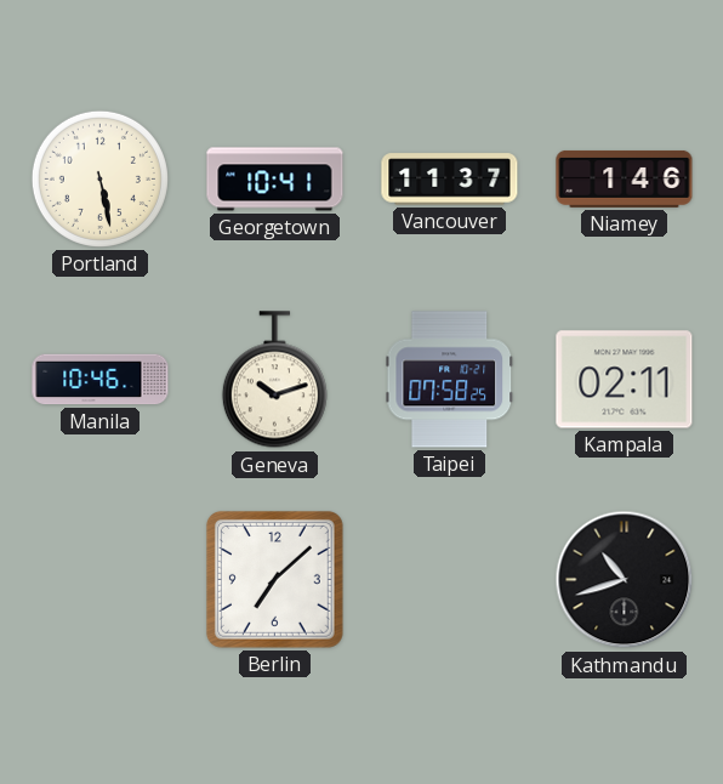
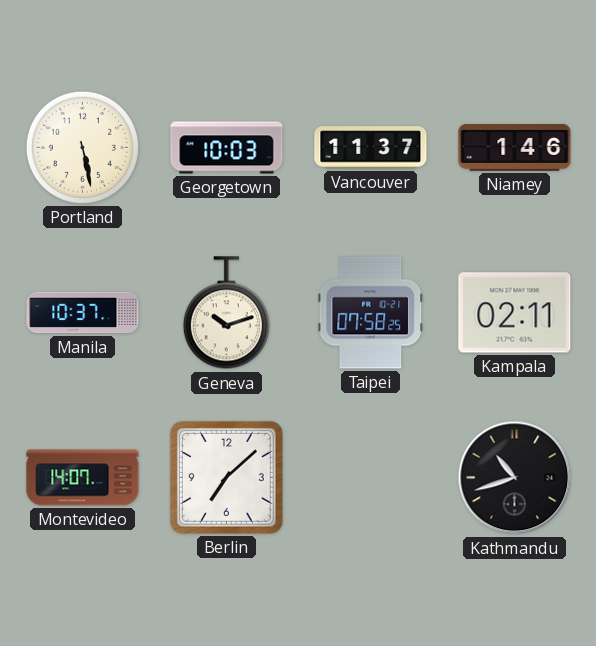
Georgetown: 10:41 -> 10:03 (227, 148)
Manila: 10:46 -> 10:37 (83, 313)
Montevideo: none -> 14:07 (83, 478)
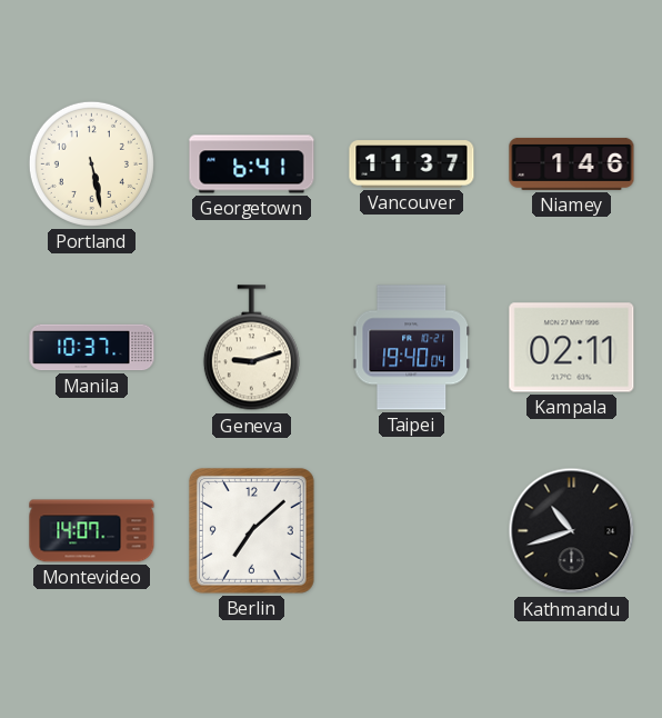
Georgetown: 10:03 -> 6:41 (252, 164)
Geneva: 10:12 -> 9:12 (251, 348)
Taipei: 07:58 -> 19:40 (412, 348)
